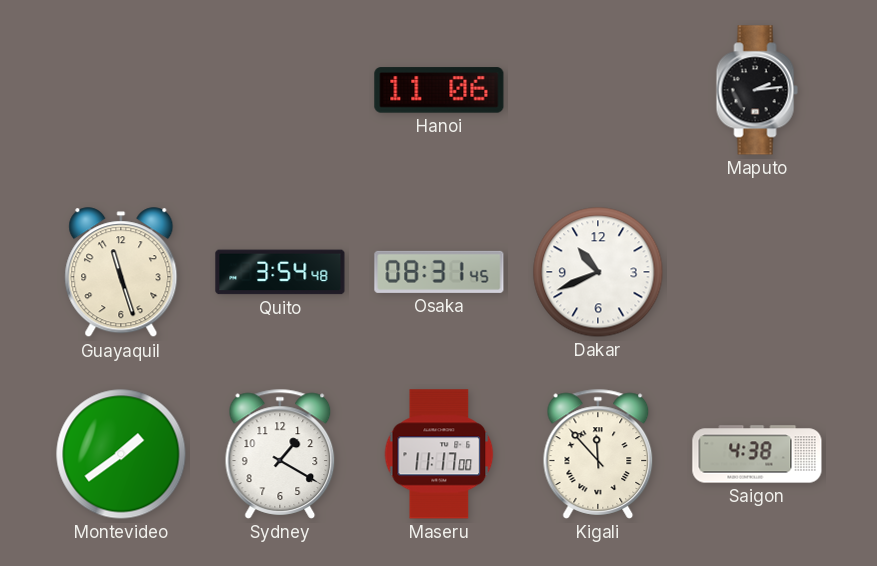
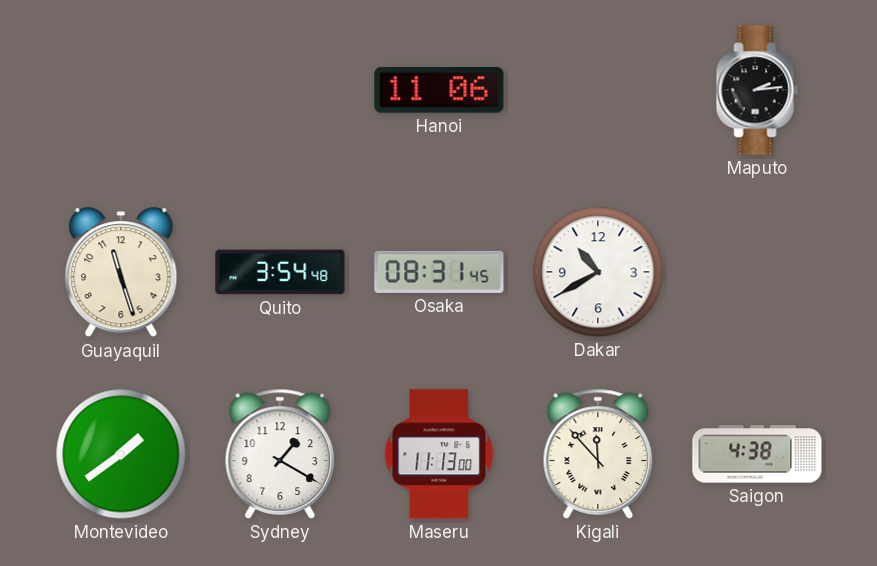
Dakar: 10:41 -> 10:40 (598, 272)
Maseru: 11:17 -> 11:13 (439, 454)
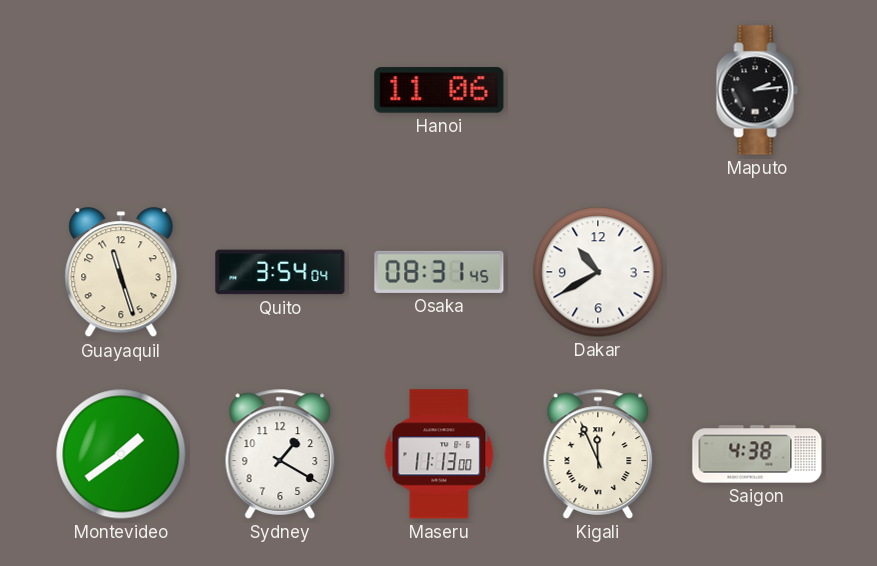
Quito: 3:54:48 -> 3:54:04 (280, 272)
Kigali: 11:53 -> 11:56 (598, 454)
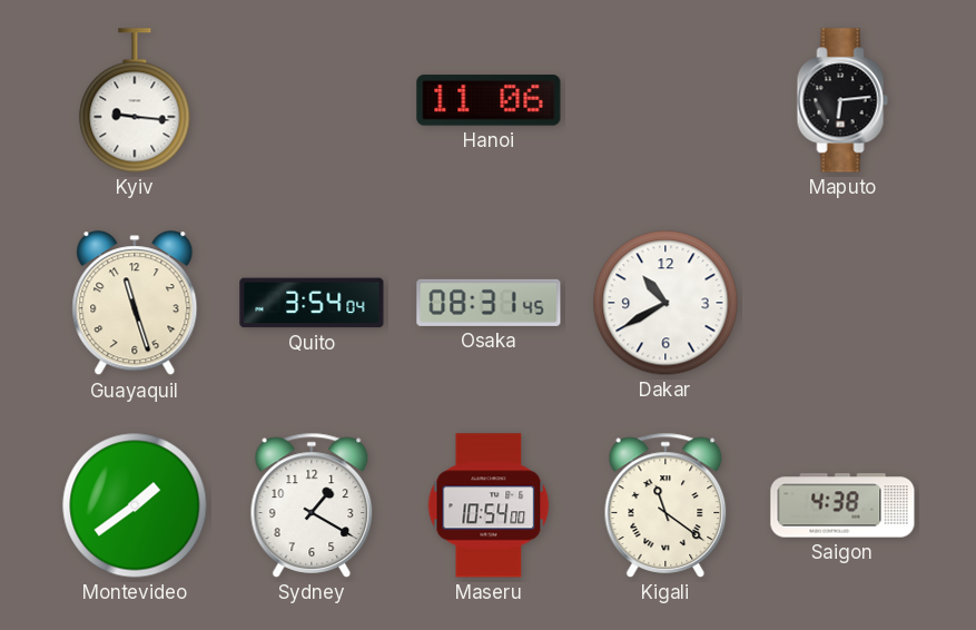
Kyiv: none -> 9:16 (135, 100)
Maputo: 2:14 -> 6:14 (842, 100)
Maseru: 11:13 -> 10:54 (489, 505)
Kigali: 11:56 -> 11:21 (666, 505)
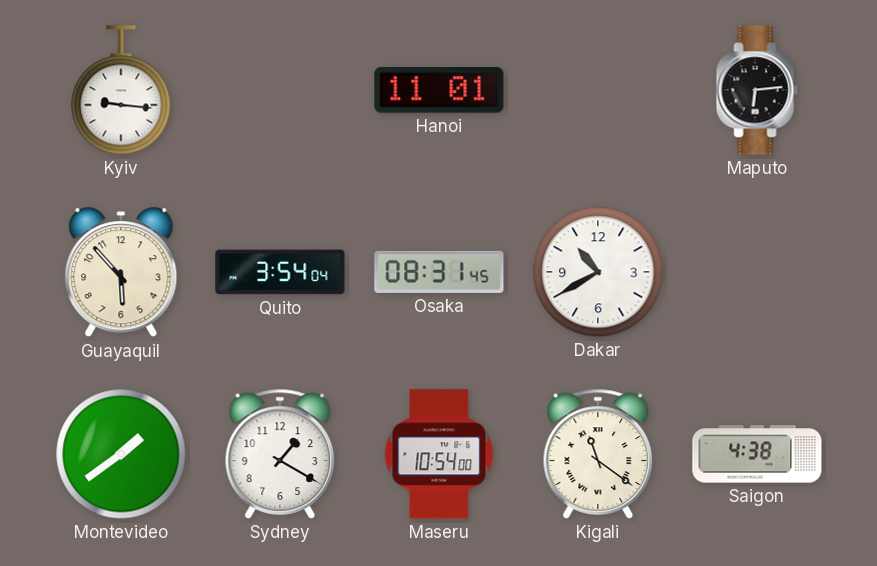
Hanoi: 11:06 -> 11:01 (439, 90)
Guayaquil: 11:27 -> 5:53 (121, 273)
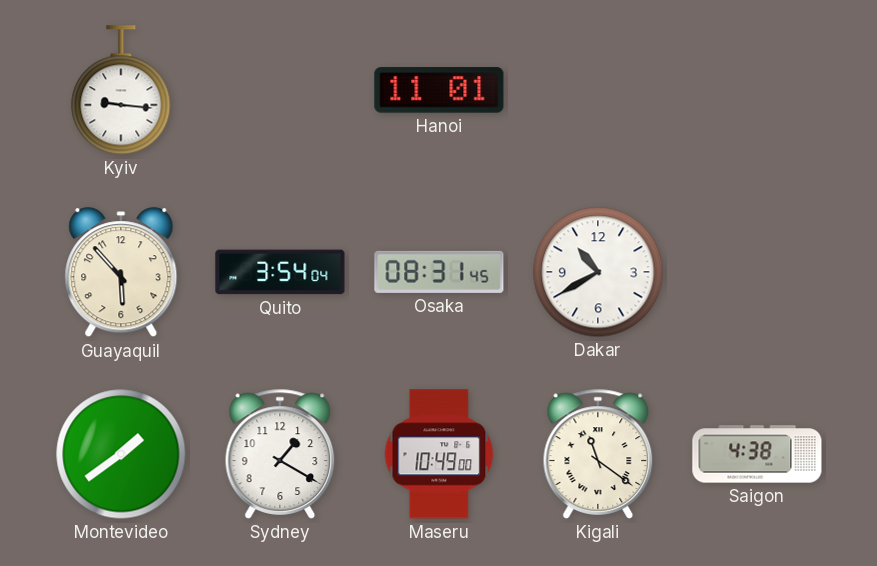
Maputo: 6:14 -> none (757, 90)
Maseru: 10:54 -> 10:49 (439, 454)
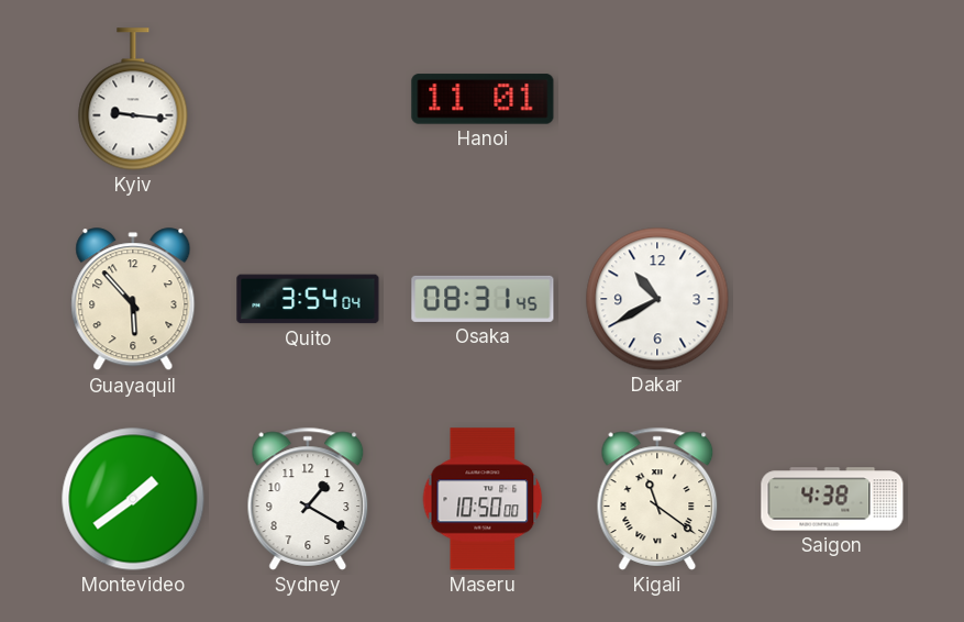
Maseru: 10:49 -> 10:50 (483, 499)
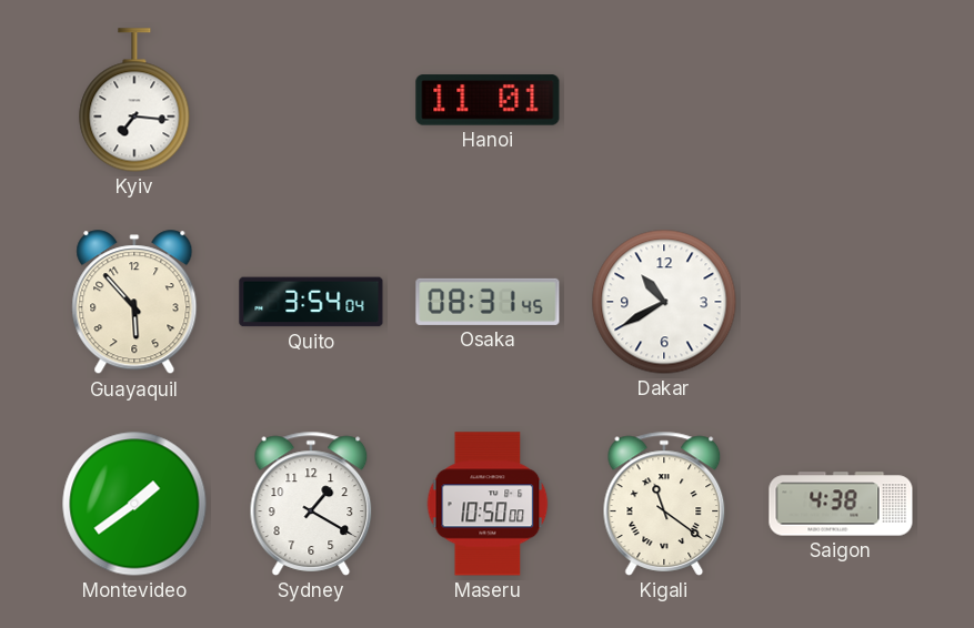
Kyiv: 9:16 -> 7:16 (134, 100)
